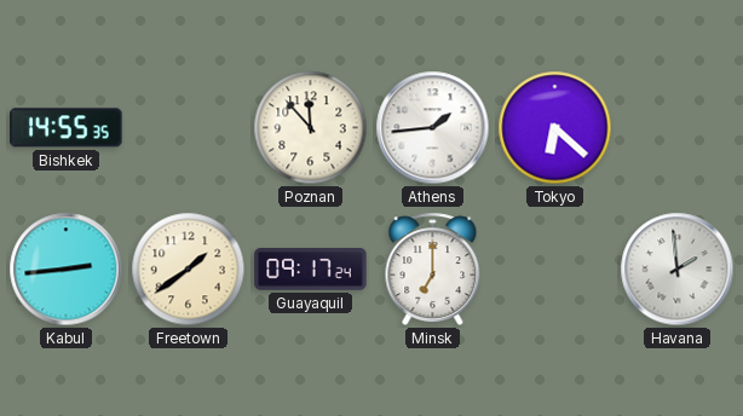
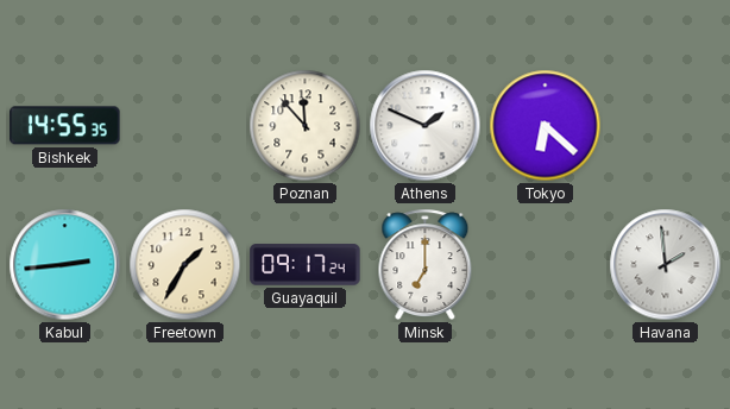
Athens: 1:44 -> 1:49 (426, 126)
Freetown: 1:39 -> 1:35 (185, 265)
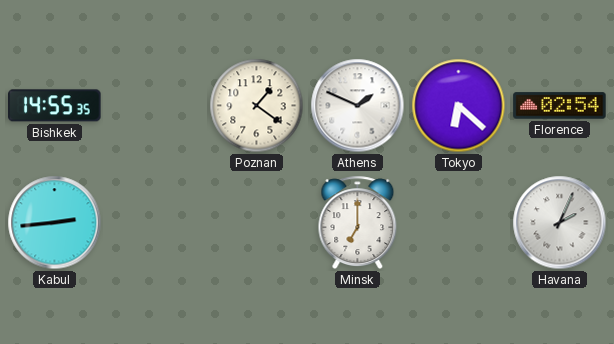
Poznan: 11:53 -> 1:21 (257, 106)
Florence: none -> 02:54 (560, 106)
Freetown: 1:35 -> none (185, 265)
Guayaquil: 09:17 -> none (306, 265)
Havana: 1:59 -> 2:04 (560, 223)
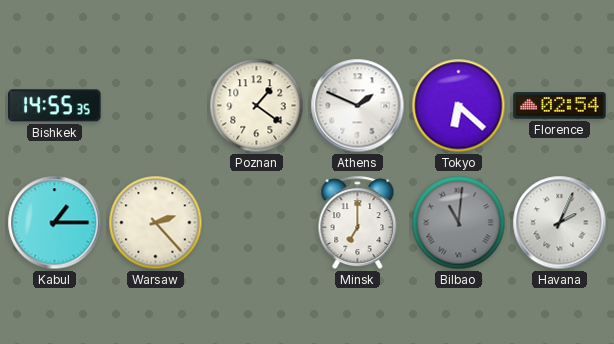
Kabul: 2:44 -> 1:15 (55, 223)
Warsaw: none -> 2:23 (156, 223)
Bilbao: none -> 11:01 (459, 223)
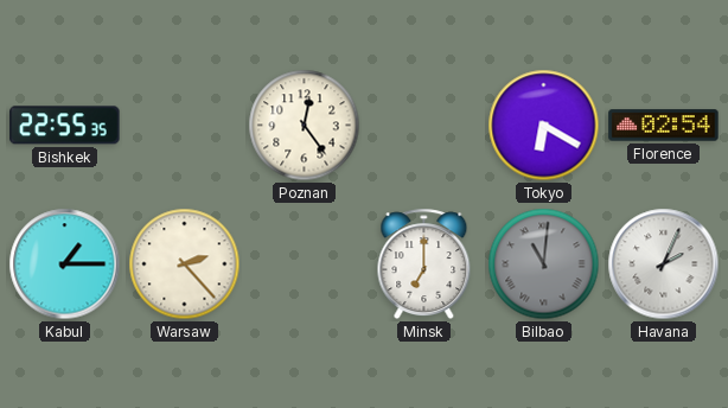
Bishkek: 14:55 -> 22:55 (65, 126)
Poznan: 1:21 -> 12:24 (305, 126)
Athens: 1:49 -> none (358, 106)
Tokyo: 6:22 -> 6:20 (544, 126)
